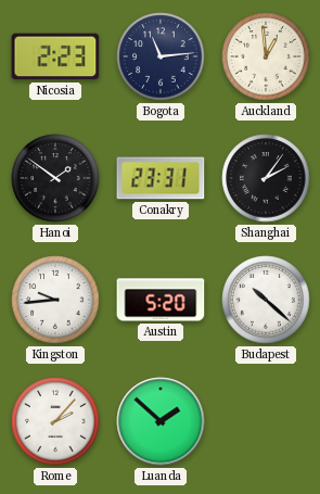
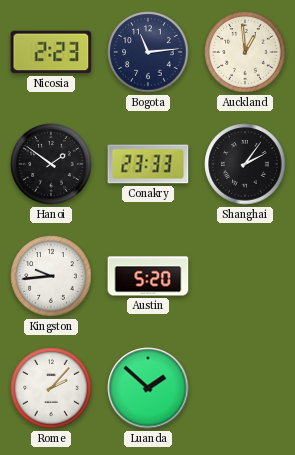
Conakry: 23:31 -> 23:33 (148, 164)
Budapest: 10:22 -> none (266, 300)
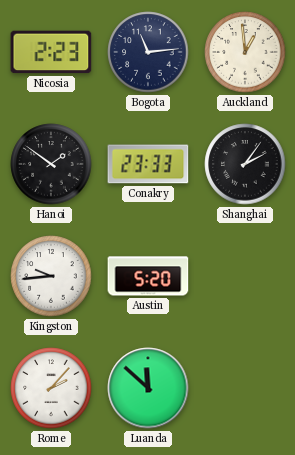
Luanda: 1:52 -> 11:52 (148, 388)
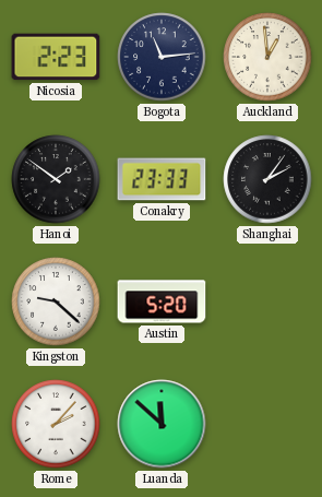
Kingston: 9:44 -> 9:22 (56, 301)
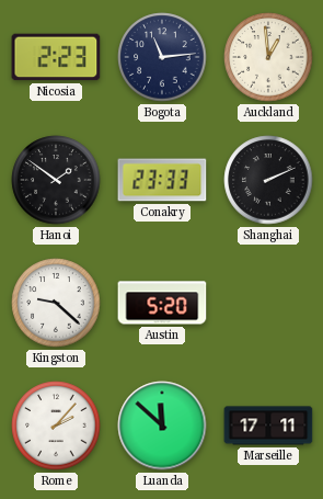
Shanghai: 2:06 -> 2:11 (268, 180)
Marseille: none -> 17:11 (268, 426)
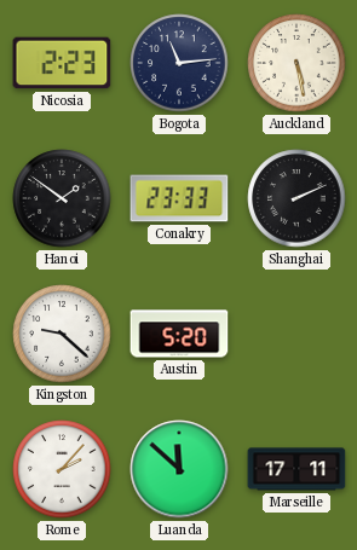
Auckland: 12:59 -> 5:28 (296, 63)
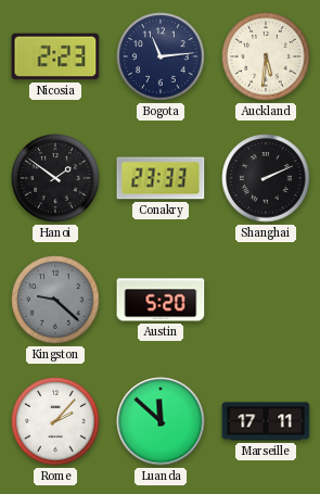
Auckland: 5:28 -> 5:31 (266, 56)
Kingston dial: white -> grey (55, 300)
